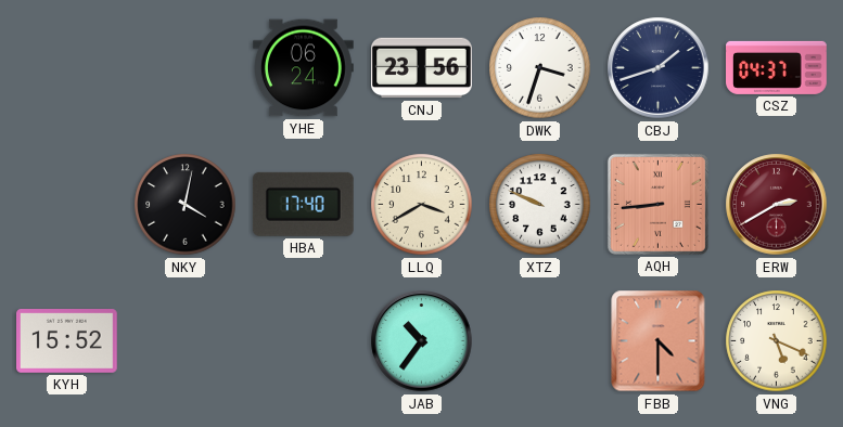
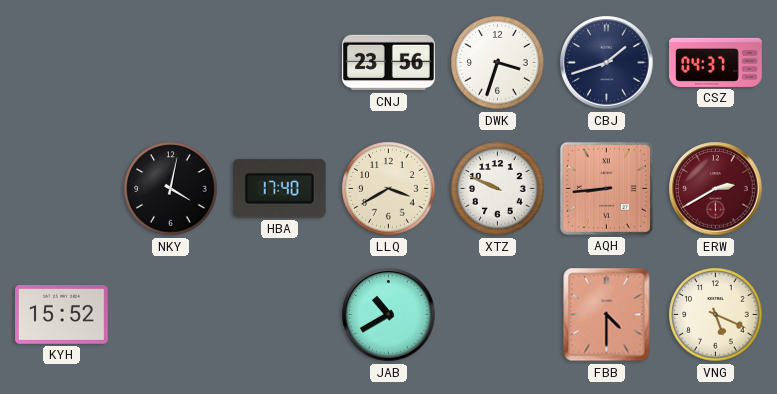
YHE: 06:24 -> none (304, 68)
JAB: 10:36 -> 10:40 (389, 315)
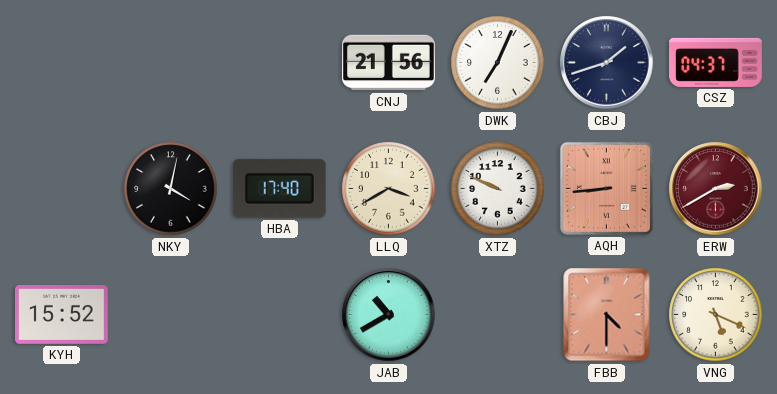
CNJ: 23:56 -> 21:56 (389, 63)
DWK: 3:33 -> 7:04 (498, 63)
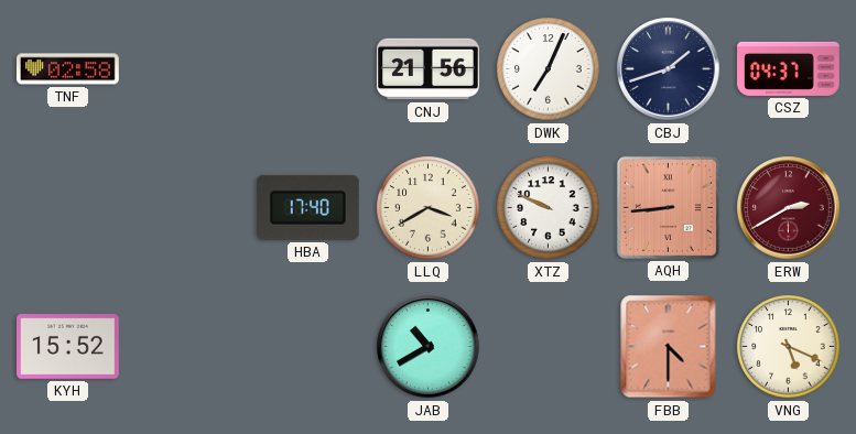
TNF: none -> 02:58 (68, 69)
NKY: 4:02 -> none (171, 189)
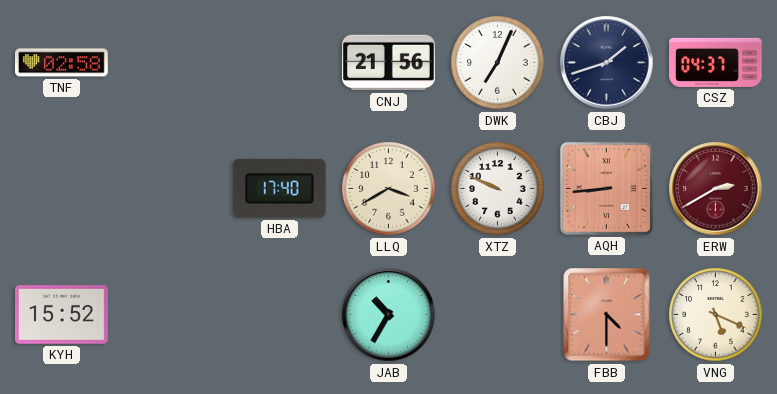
JAB: 10:40 -> 10:35 (389, 315)
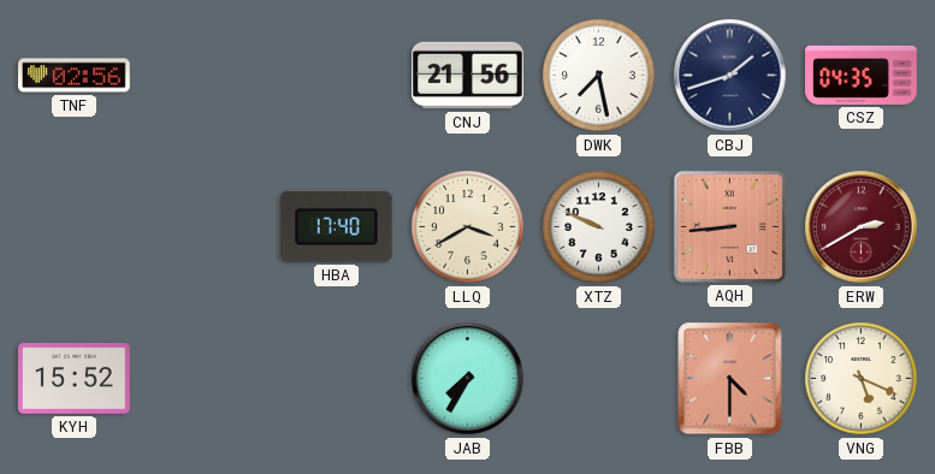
TNF: 02:58 -> 02:56 (75, 76)
DWK: 7:04 -> 7:28 (599, 76)
CSZ: 04:37 -> 04:35 (862, 75)
JAB: 10:35 -> 7:35 (468, 379)
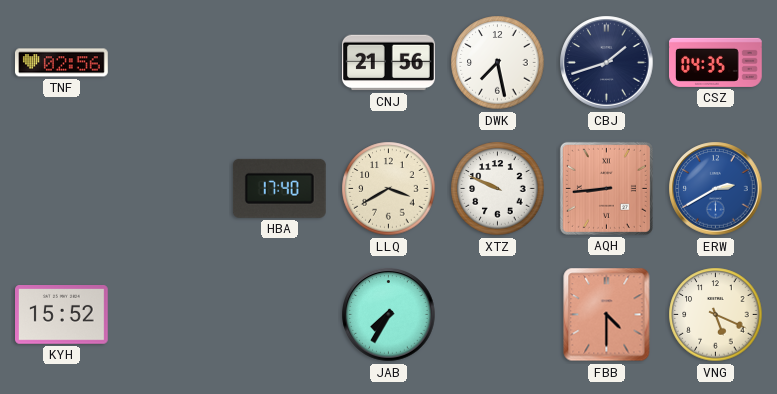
ERW dial: burgundy -> blue (716, 189)
